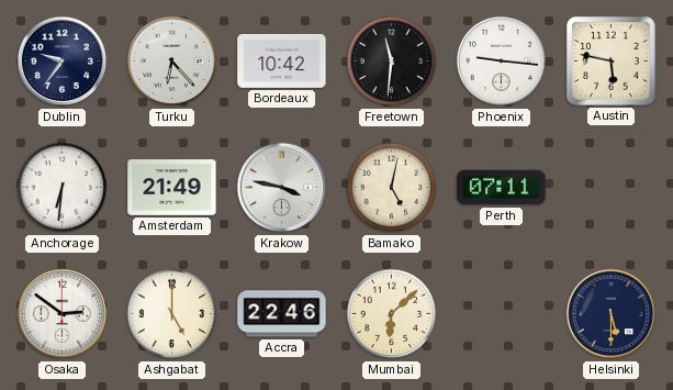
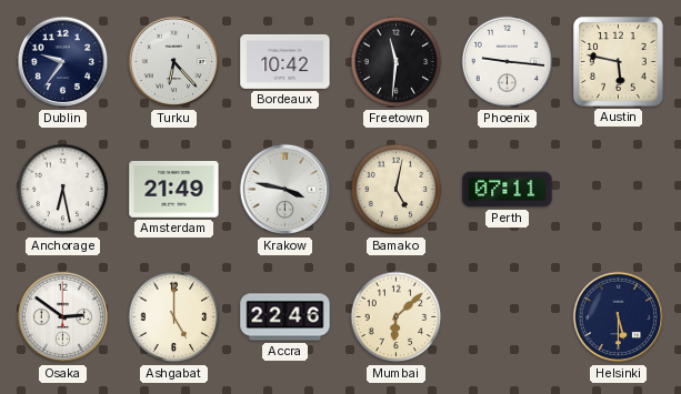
Anchorage: 6:31 -> 6:28 (63, 190)
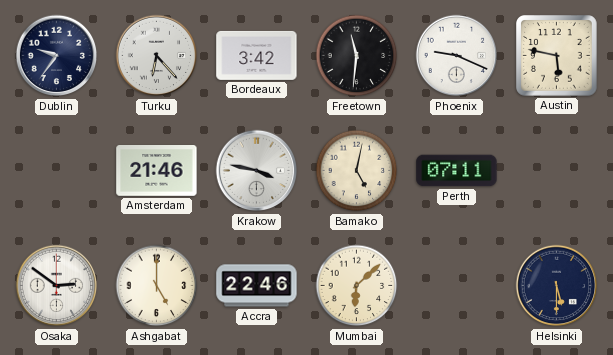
Bordeaux: 10:42 -> 3:42 (257, 55)
Phoenix: 9:16 -> 9:19 (457, 56)
Anchorage: 6:28 -> none (63, 190)
Amsterdam: 21:49 -> 21:46 (157, 171)
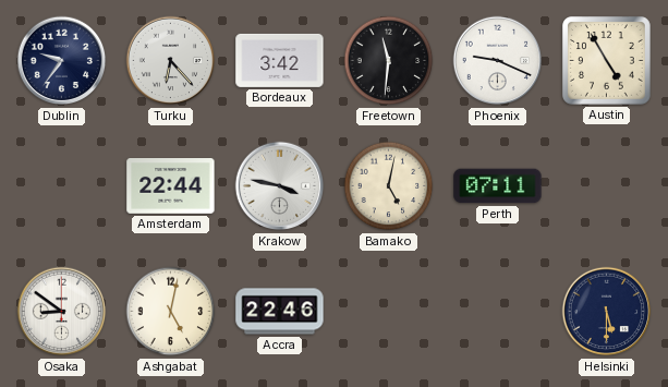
Austin: 5:47 -> 4:55 (607, 61)
Amsterdam: 21:46 -> 22:44 (171, 186)
Osaka: 2:51 -> 8:51 (62, 312)
Ashgabat: 5:00 -> 5:02 (171, 312)
Mumbai: 6:08 -> none (357, 286)
